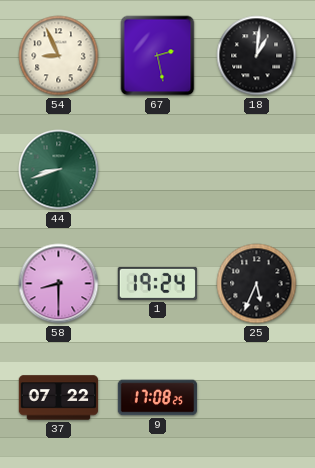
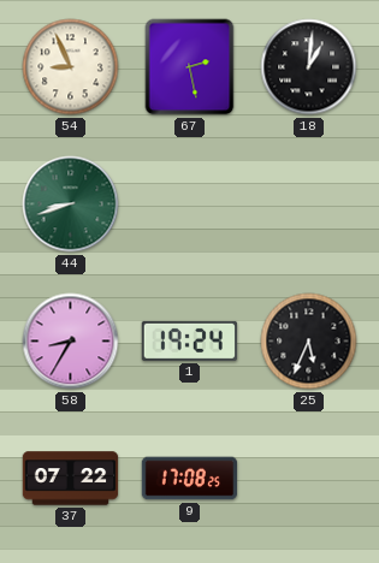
58: 8:30 -> 8:35 (71, 342)
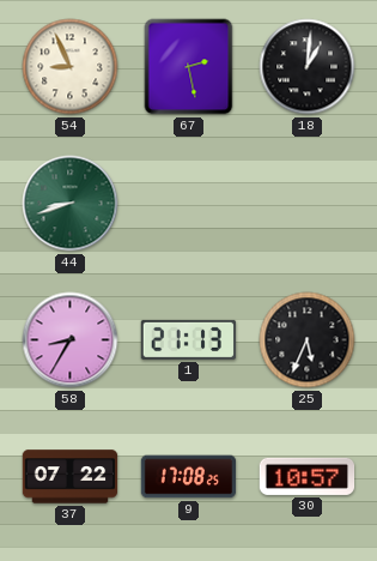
1: 19:24 -> 21:13 (189, 339)
30: none -> 10:57 (308, 476)
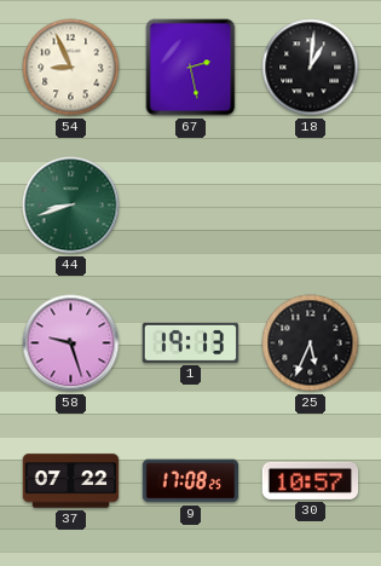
58: 8:35 -> 9:27 (71, 343)
1: 21:13 -> 19:13 (191, 342)
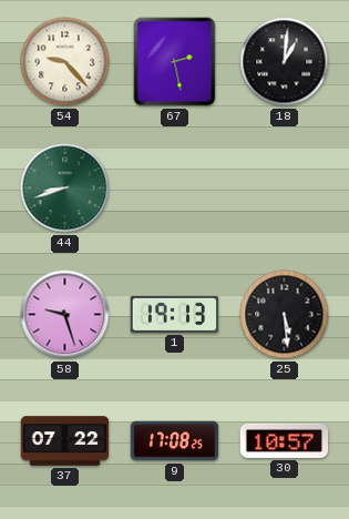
54: 8:56 -> 9:23 (65, 62)
25: 5:34 -> 5:29 (285, 315)
